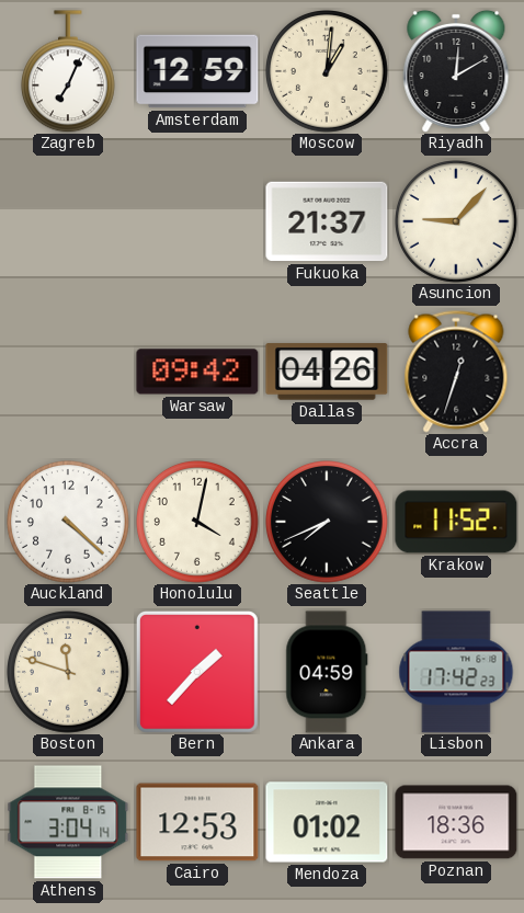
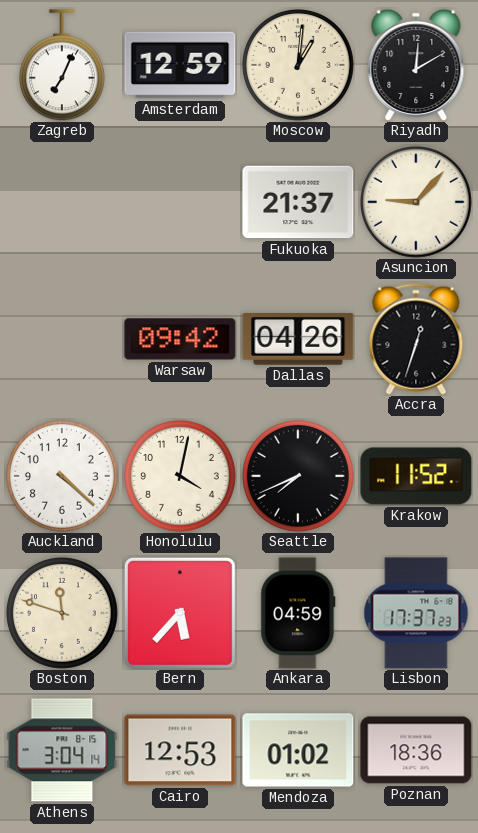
Bern: 1:37 -> 5:37 (180, 613)
Lisbon: 17:42 -> 17:37 (416, 613)
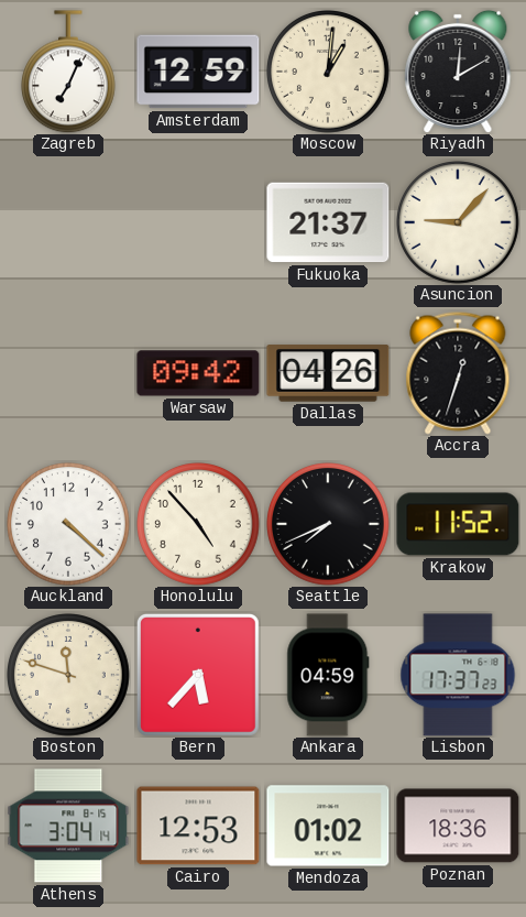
Honolulu: 4:02 -> 4:53 (199, 525)
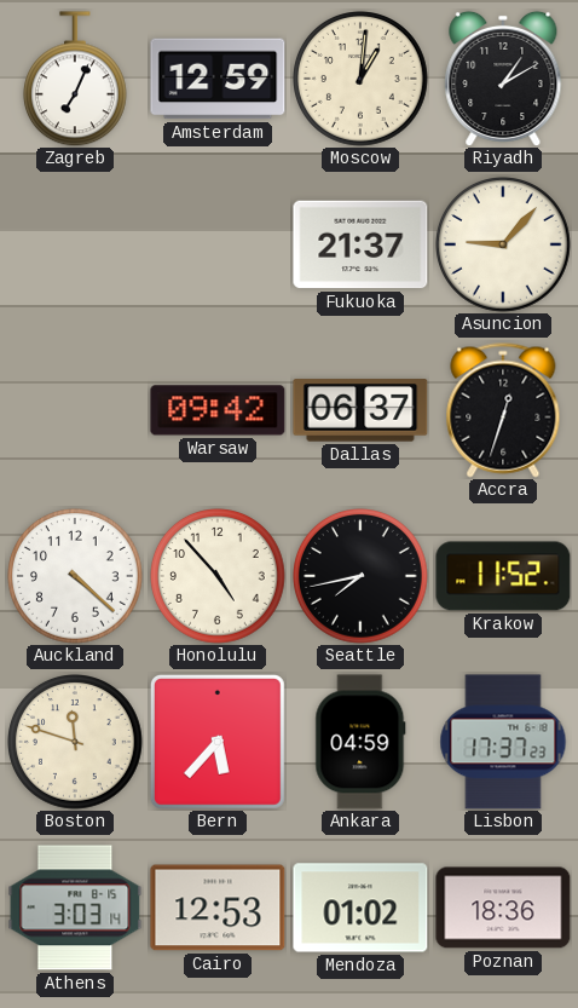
Riyadh: 12:10 -> 1:10 (503, 79)
Dallas: 04:26 -> 06:37 (360, 410)
Seattle: 7:41 -> 7:43 (362, 577)
Athens: 3:04 -> 3:03 (75, 908)
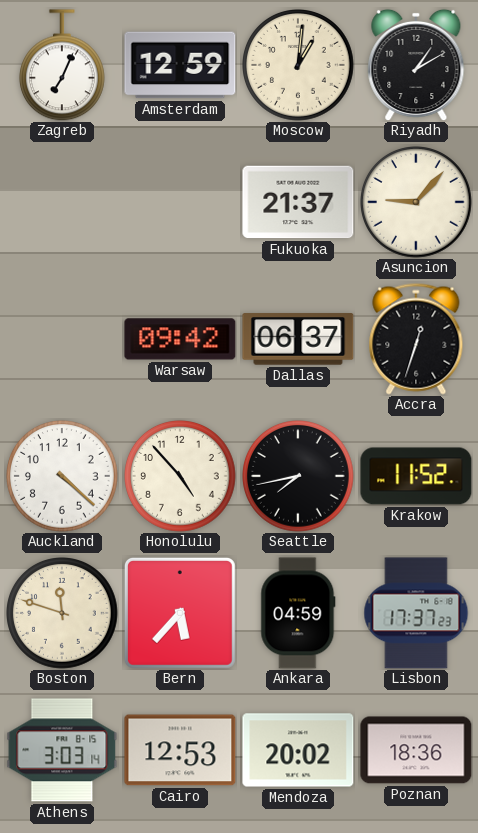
Mendoza: 01:02 -> 20:02 (298, 750)
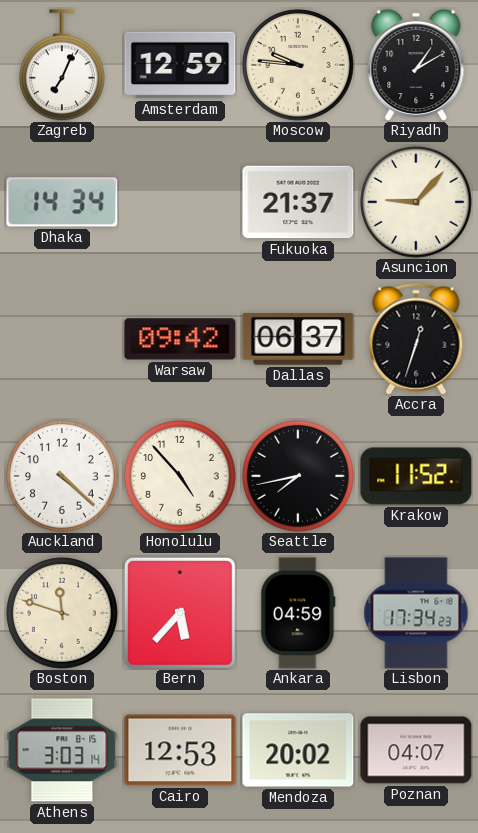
Moscow: 1:01 -> 9:46 (299, 66)
Dhaka: none -> 14:34 (62, 202)
Lisbon: 17:37 -> 17:34 (416, 613)
Poznan: 18:36 -> 04:07 (416, 750)
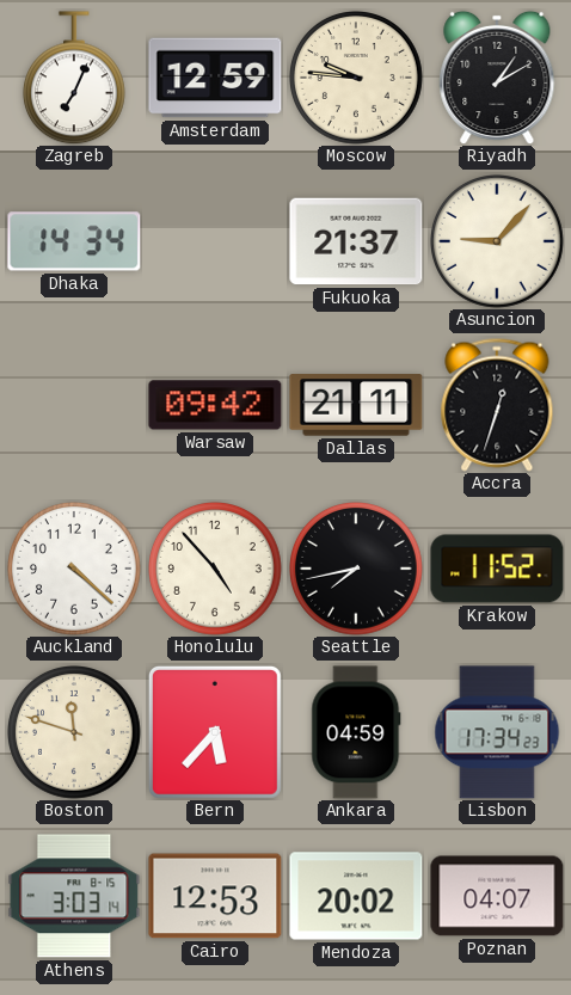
Dallas: 06:37 -> 21:11 (356, 405)
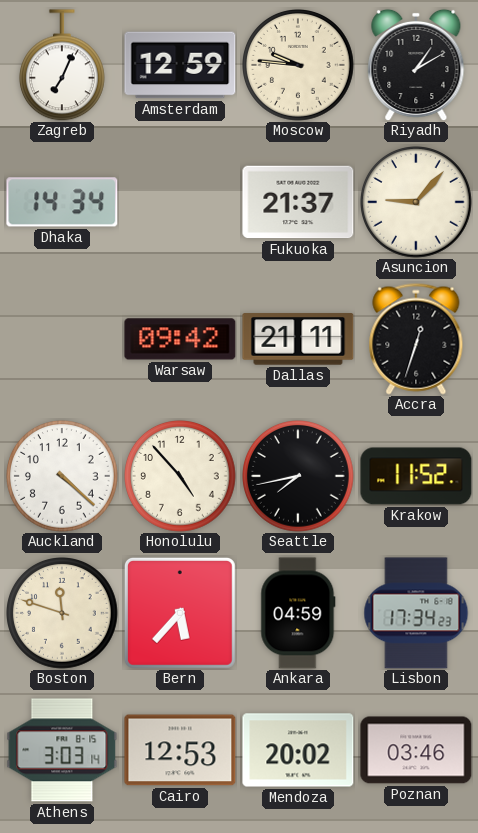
Poznan: 04:07 -> 03:46 (416, 750)
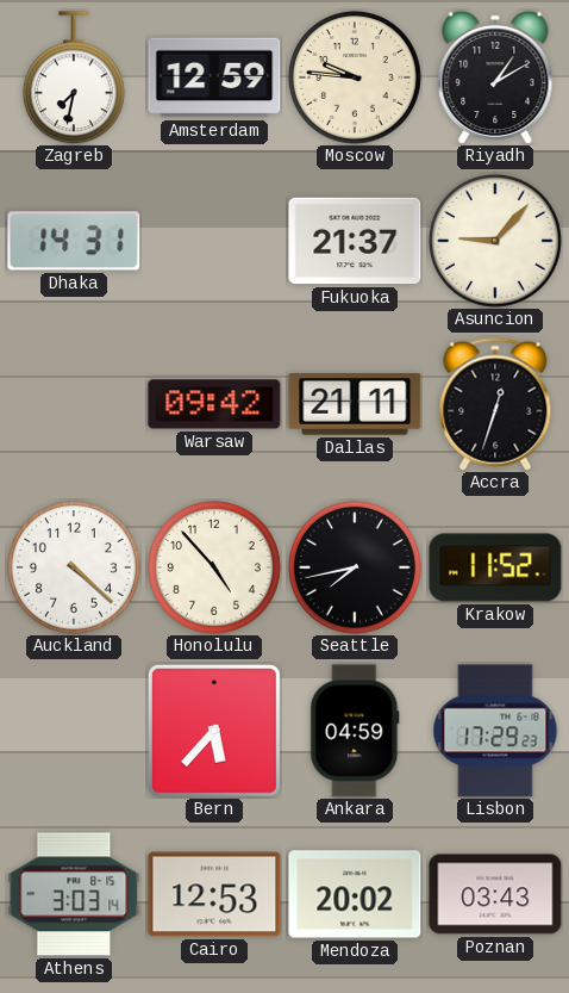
Zagreb: 7:04 -> 7:32 (74, 77)
Dhaka: 14:34 -> 14:31 (74, 241)
Boston: 11:48 -> none (63, 614)
Lisbon: 17:34 -> 17:29 (495, 731)
Poznan: 03:46 -> 03:43 (495, 894)
